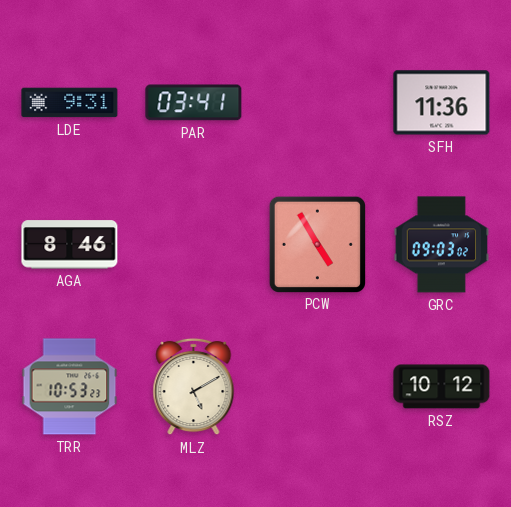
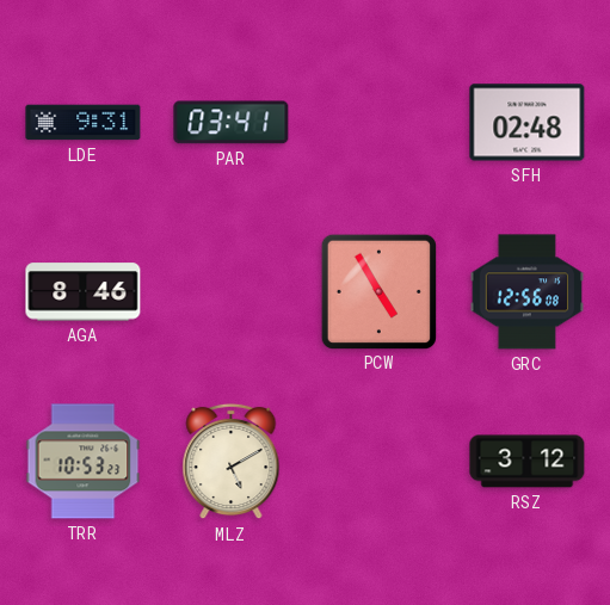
SFH: 11:36 -> 02:48 (528, 123)
GRC: 09:03 -> 12:56 (528, 292)
RSZ: 10:12 -> 3:12 (528, 462)
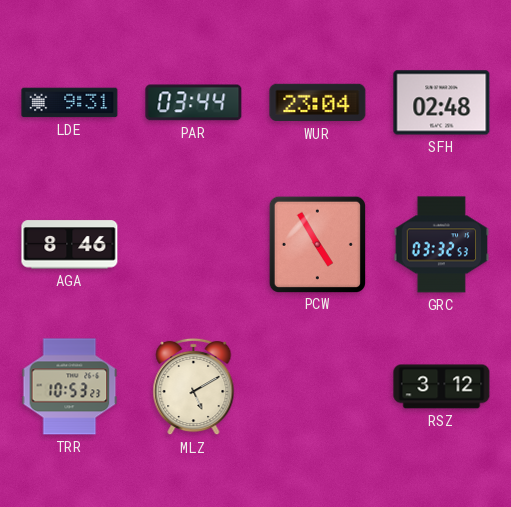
PAR: 03:41 -> 03:44 (194, 103)
WUR: none -> 23:04 (318, 103)
GRC: 12:56 -> 03:32 (442, 245)
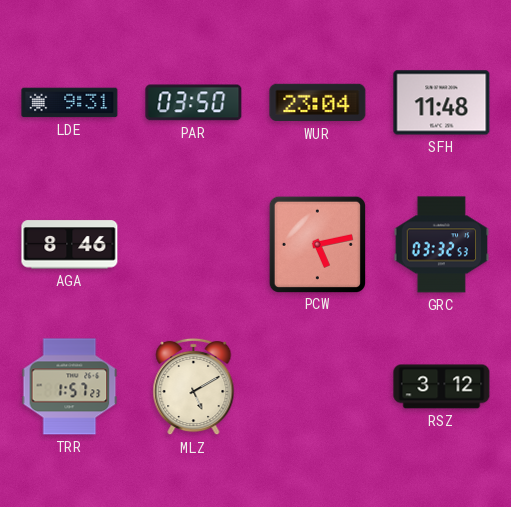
PAR: 03:44 -> 03:50 (194, 103)
SFH: 02:48 -> 11:48 (442, 103)
PCW: 4:55 -> 5:13 (317, 244)
TRR: 10:53 -> 1:57 (70, 387)
